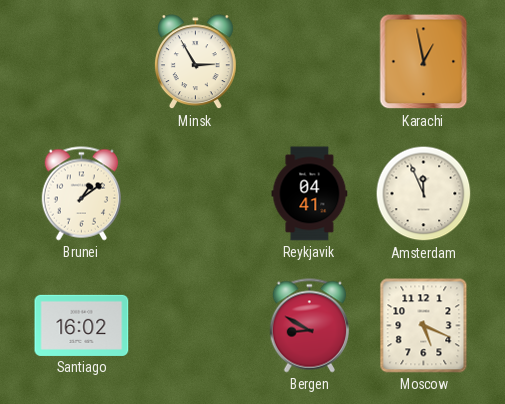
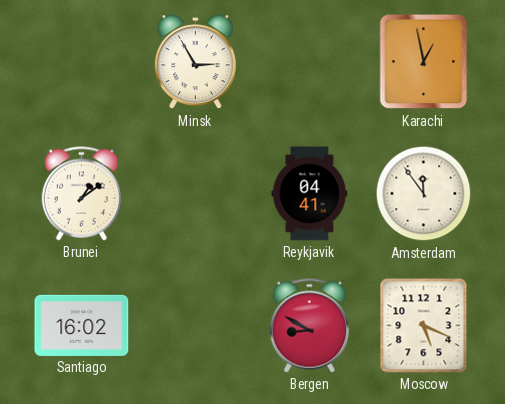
Amsterdam: 11:56 -> 11:54 (424, 194)
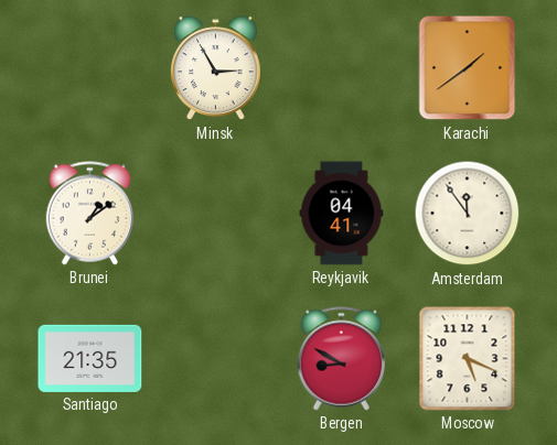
Karachi: 12:58 -> 1:39 (468, 68)
Santiago: 16:02 -> 21:35 (90, 358)
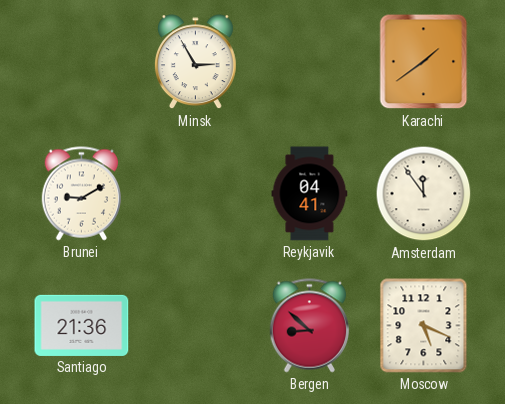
Brunei: 1:09 -> 9:10 (81, 194)
Santiago: 21:35 -> 21:36 (82, 325)
Bergen: 8:50 -> 8:52 (309, 326)
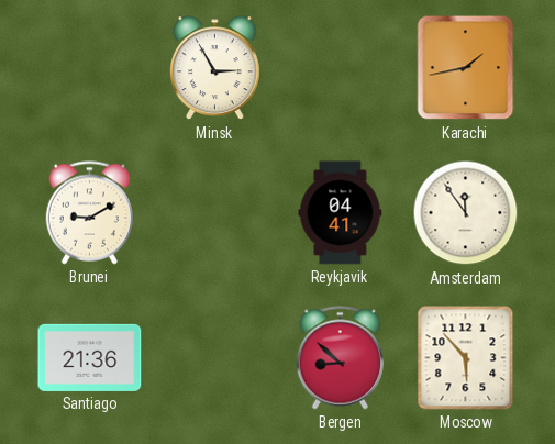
Karachi: 1:39 -> 1:43 (466, 68)
Moscow: 5:19 -> 5:53 (466, 358)
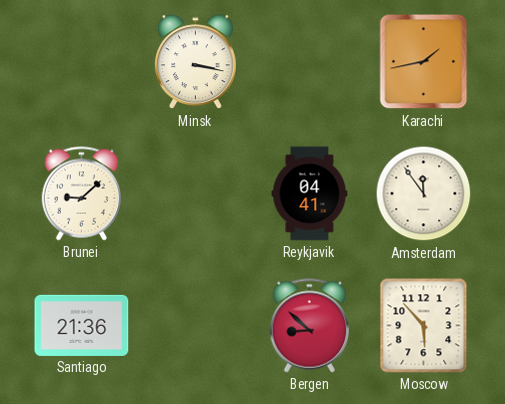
Minsk: 2:55 -> 3:17 (195, 62)
Brunei: 9:10 -> 9:08 (81, 194)
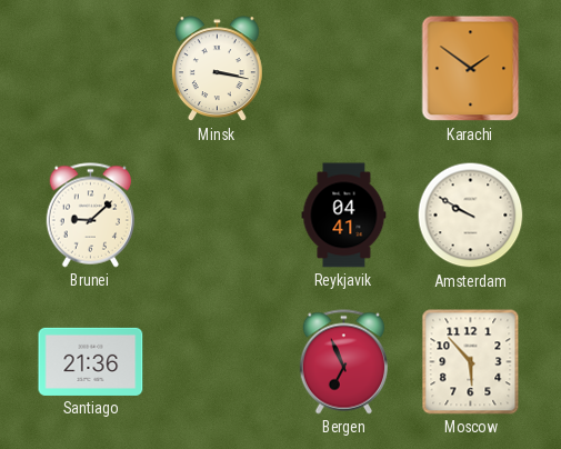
Karachi: 1:43 -> 1:51 (471, 69)
Amsterdam: 11:54 -> 9:50 (471, 216)
Bergen: 8:52 -> 6:56 (343, 362)
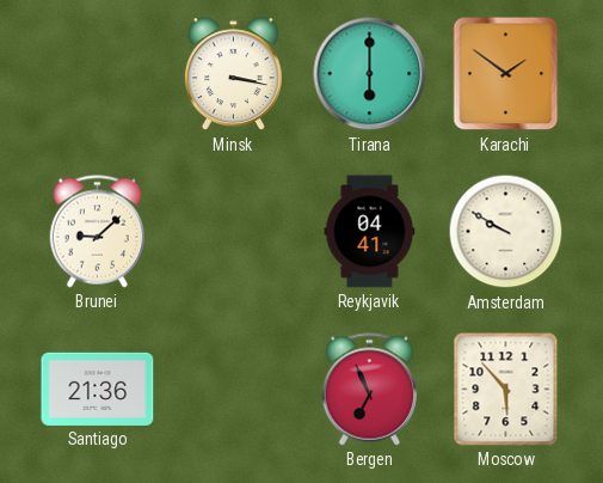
Tirana: none -> 6:00 (370, 74)
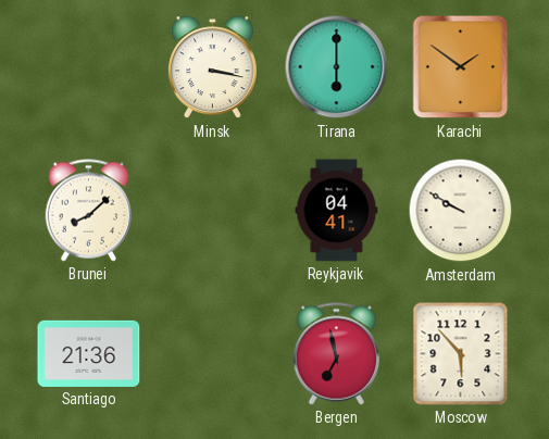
Brunei: 9:08 -> 8:08 (88, 211)
Bergen: 6:56 -> 6:58 (336, 354)
